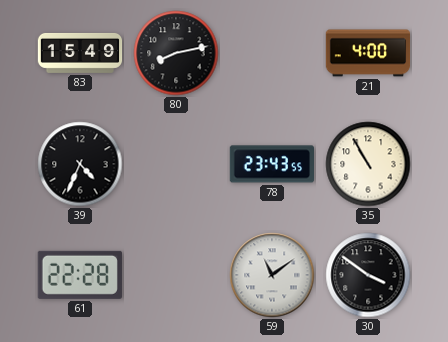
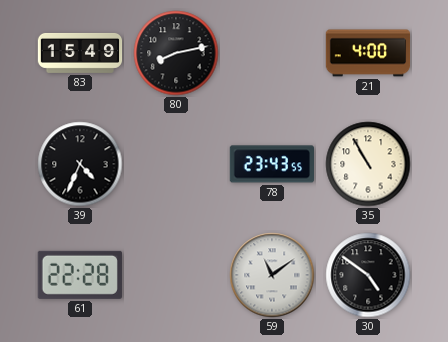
30: 3:51 -> 4:51 (368, 275)
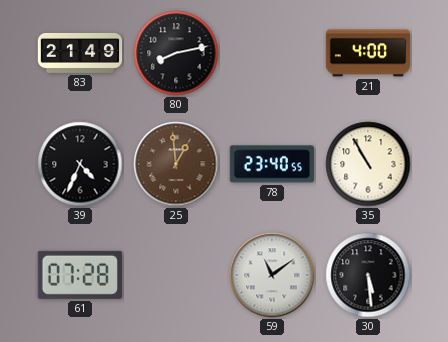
83: 15:49 -> 21:49 (80, 53)
25: none -> 12:59 (176, 164)
78: 23:43 -> 23:40 (271, 164)
61: 22:28 -> 07:28 (80, 275)
30: 4:51 -> 5:29 (368, 275)
